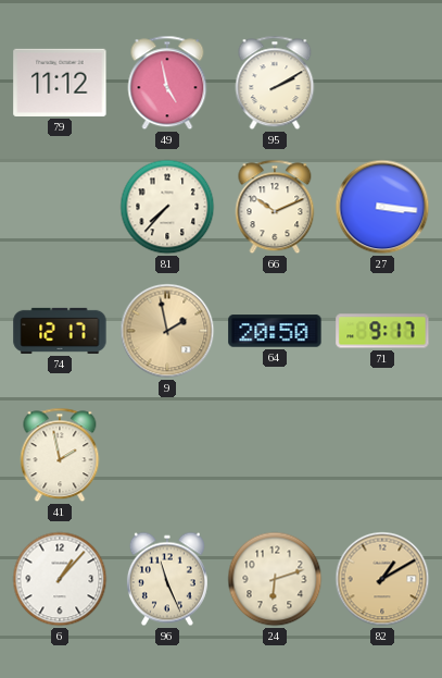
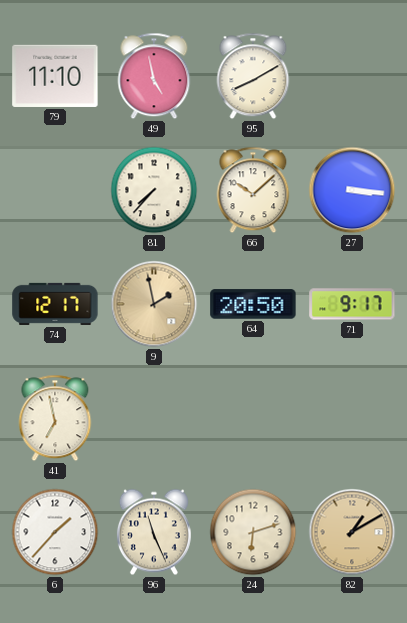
79: 11:12 -> 11:10 (55, 76)
95: 2:10 -> 8:10 (253, 76)
66: 10:11 -> 10:08 (253, 190)
41: 1:58 -> 6:58 (55, 418)
6: 1:07 -> 1:37 (55, 532)
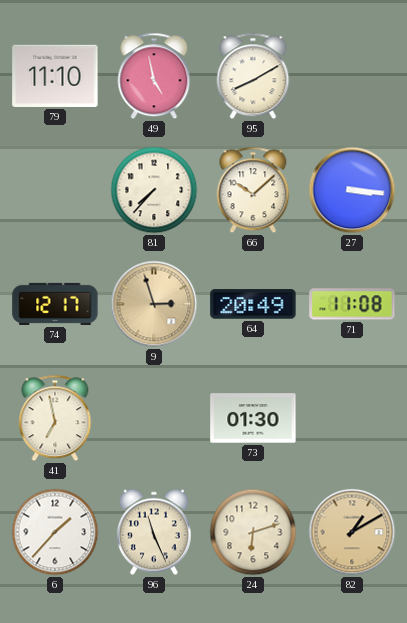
9: 1:58 -> 2:57 (154, 304)
64: 20:50 -> 20:49 (253, 304)
71: 9:17 -> 11:08 (352, 304)
73: none -> 01:30 (253, 418)
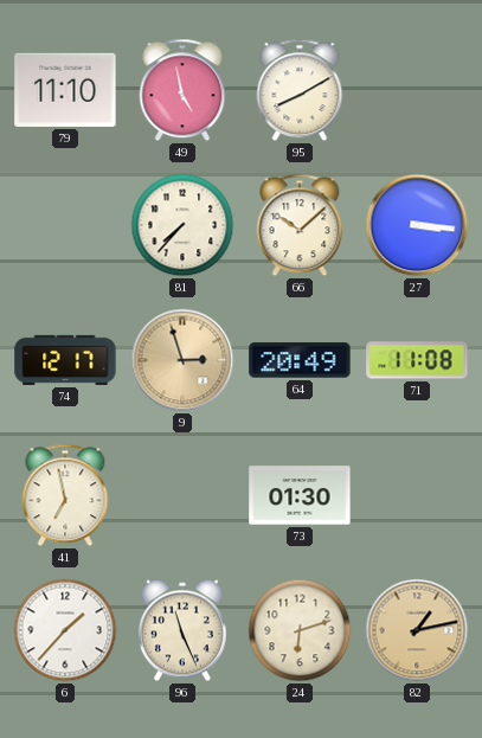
82: 1:10 -> 1:13 (417, 630)
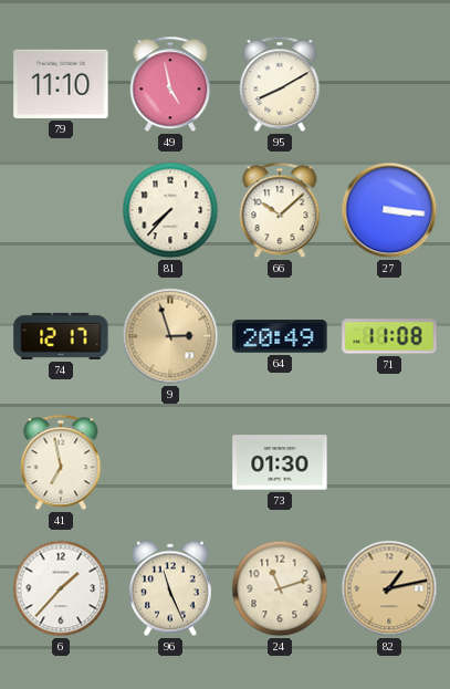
24: 6:12 -> 11:12 (280, 588)
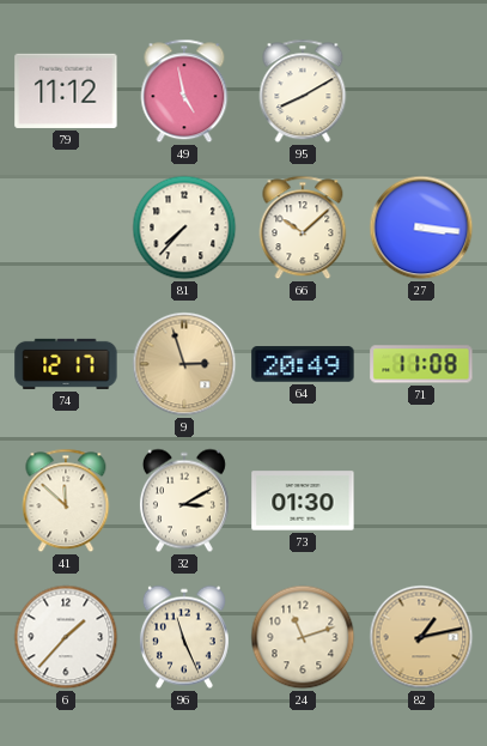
79: 11:10 -> 11:12 (66, 91)
41: 6:58 -> 11:52 (66, 501)
32: none -> 3:10 (184, 501)
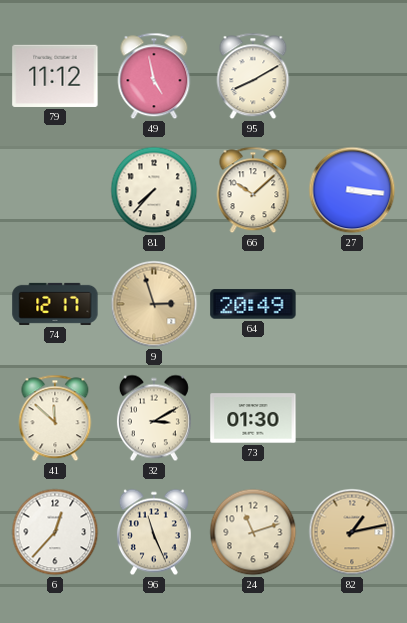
71: 11:08 -> none (421, 364)
6: 1:37 -> 12:37 (55, 532)
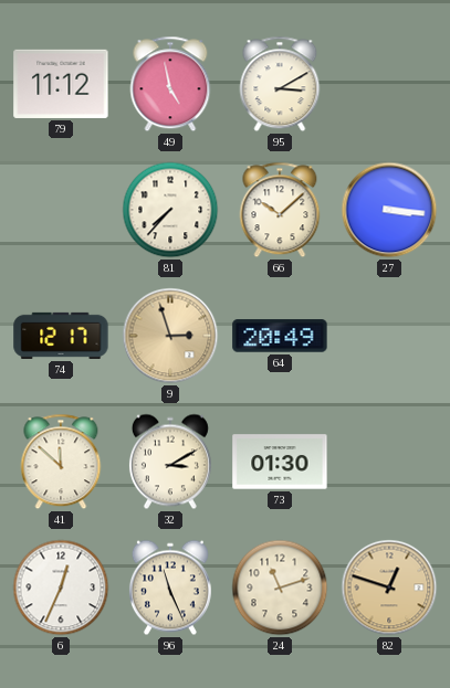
95: 8:10 -> 3:10 (280, 84)
6: 12:37 -> 12:34 (61, 588)
82: 1:13 -> 12:48 (389, 588)
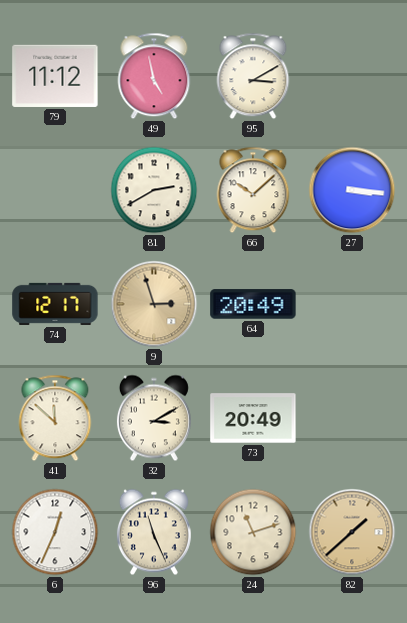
81: 7:37 -> 2:40 (154, 190)
73: 01:30 -> 20:49 (253, 418)
82: 12:48 -> 1:38 (352, 532)
